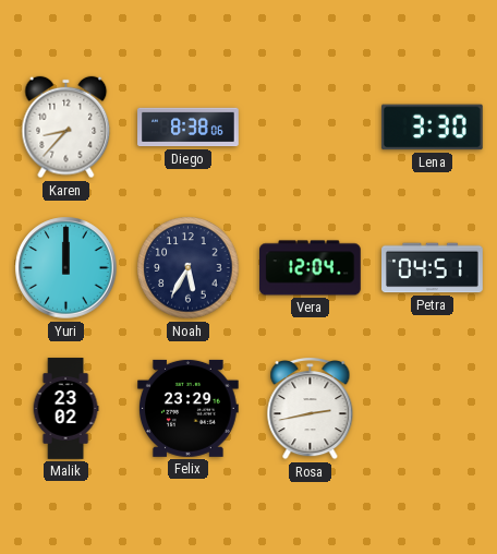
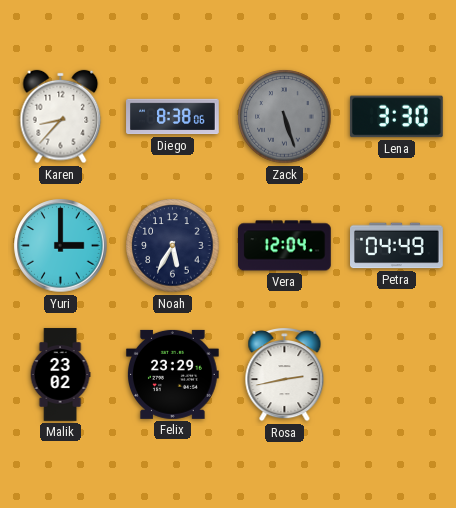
Zack: none -> 5:27 (285, 117)
Yuri: 12:00 -> 3:00 (61, 246)
Petra: 04:51 -> 04:49 (397, 246)
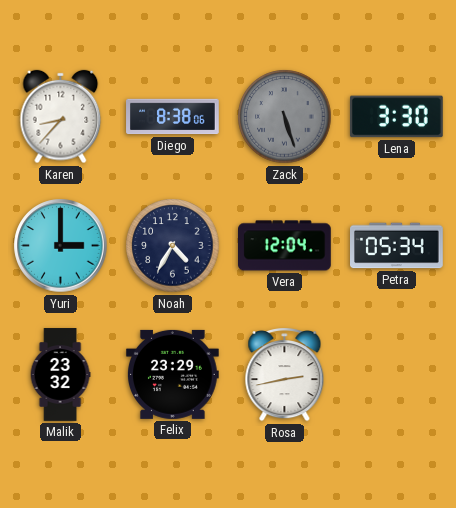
Noah: 5:35 -> 4:35 (173, 246)
Petra: 04:49 -> 05:34 (397, 246)
Malik: 23:02 -> 23:32 (60, 375)
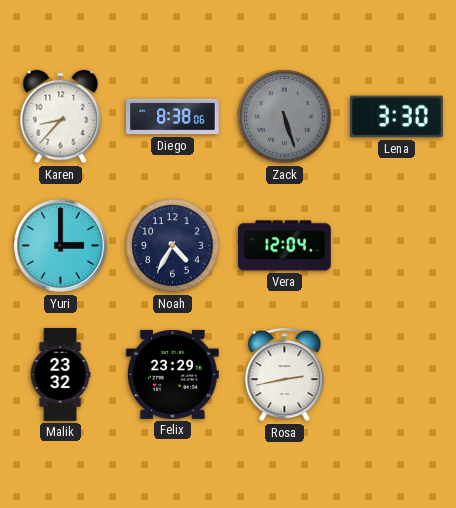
Petra: 05:34 -> none (397, 246)
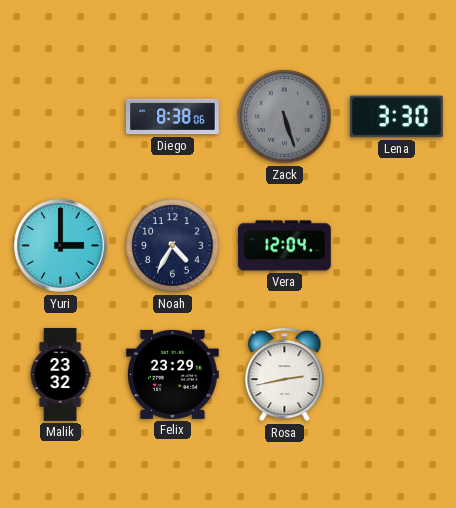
Karen: 8:37 -> none (61, 117)
